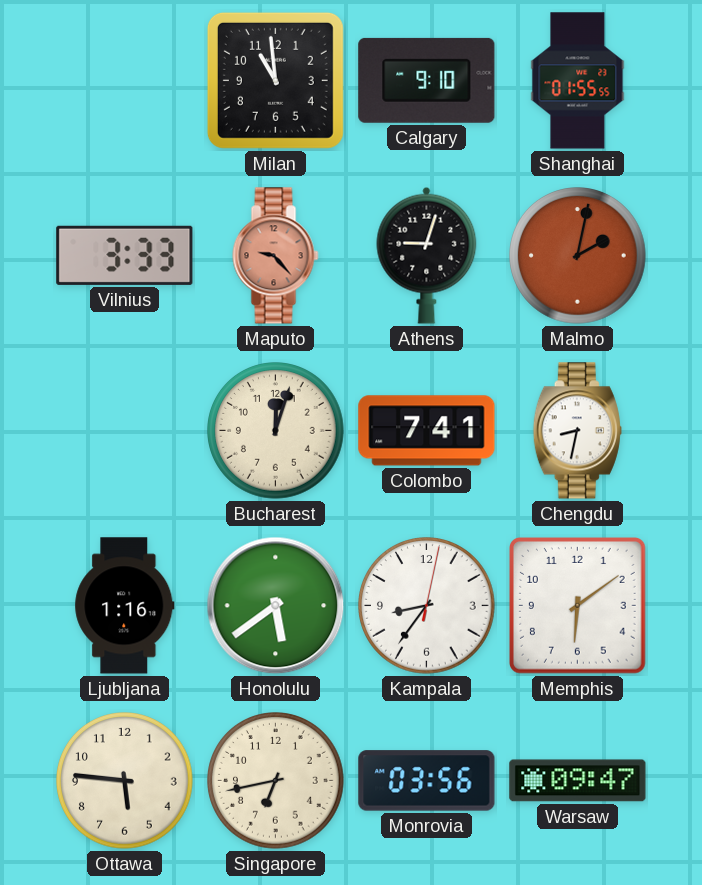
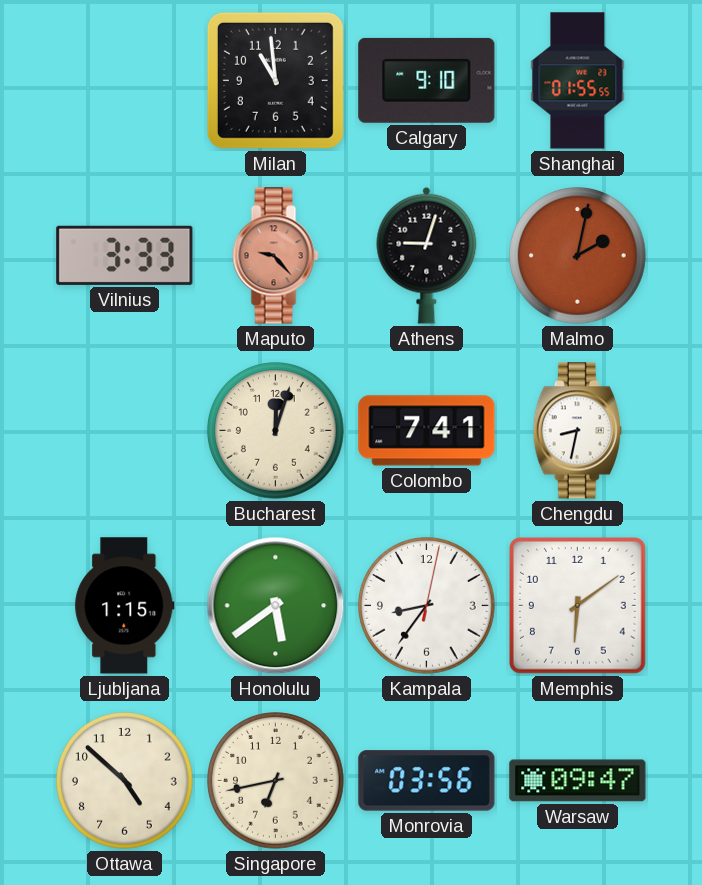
Ljubljana: 1:16 -> 1:15 (125, 606)
Ottawa: 5:46 -> 4:52 (125, 781)
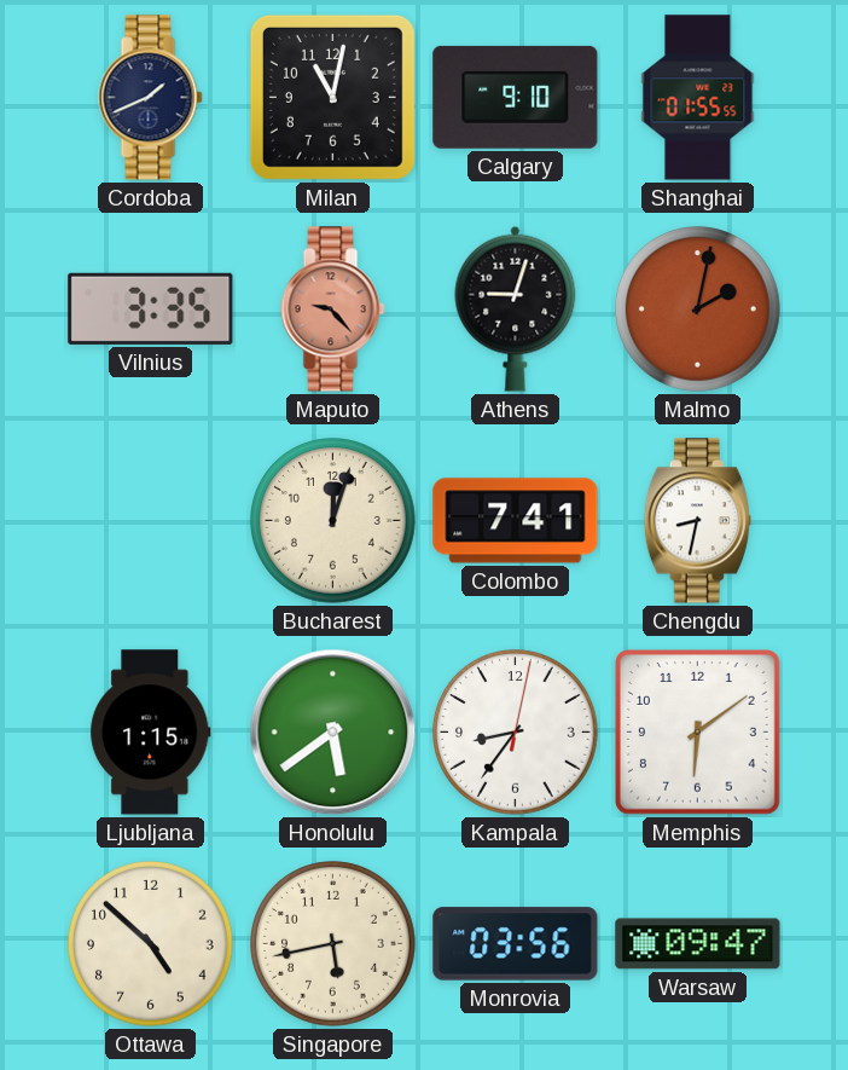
Cordoba: none -> 1:41 (151, 98)
Milan: 10:59 -> 11:02 (332, 97)
Vilnius: 3:33 -> 3:35 (151, 308)
Singapore: 6:43 -> 5:43 (333, 944)
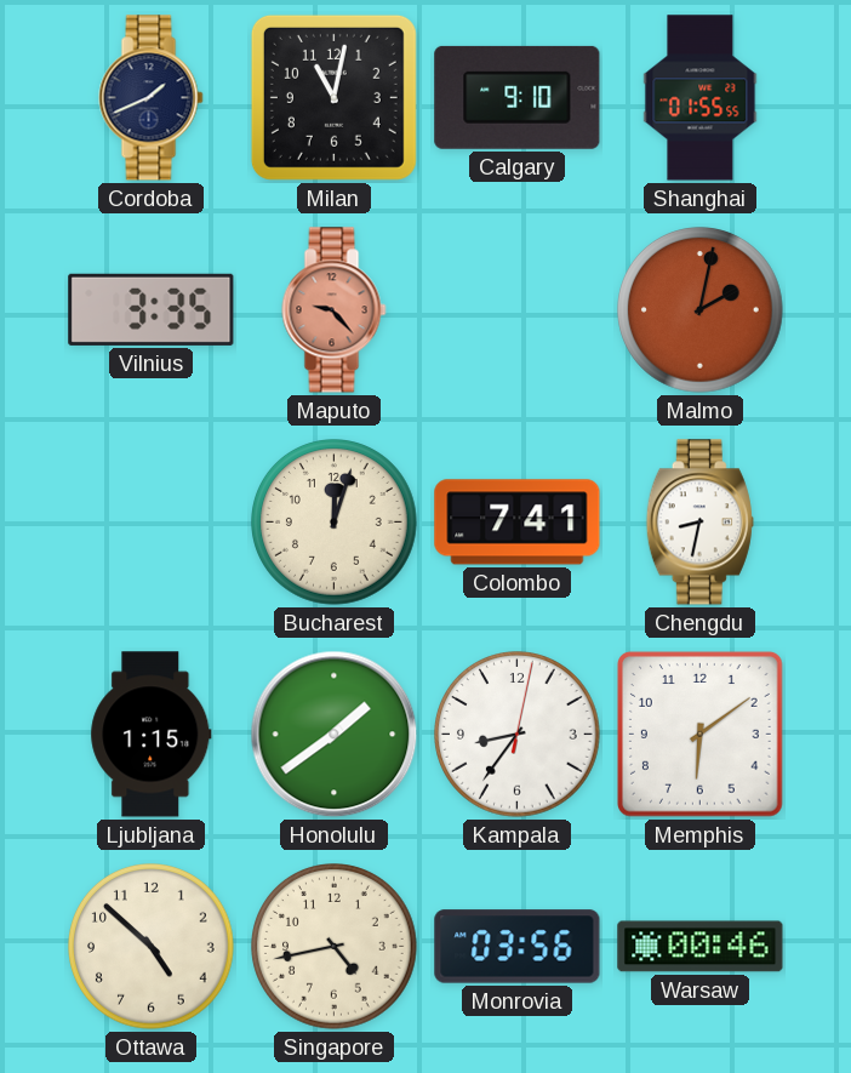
Athens: 9:03 -> none (516, 308)
Honolulu: 5:39 -> 1:39 (335, 735)
Singapore: 5:43 -> 4:43 (335, 947)
Warsaw: 09:47 -> 00:46 (701, 947)
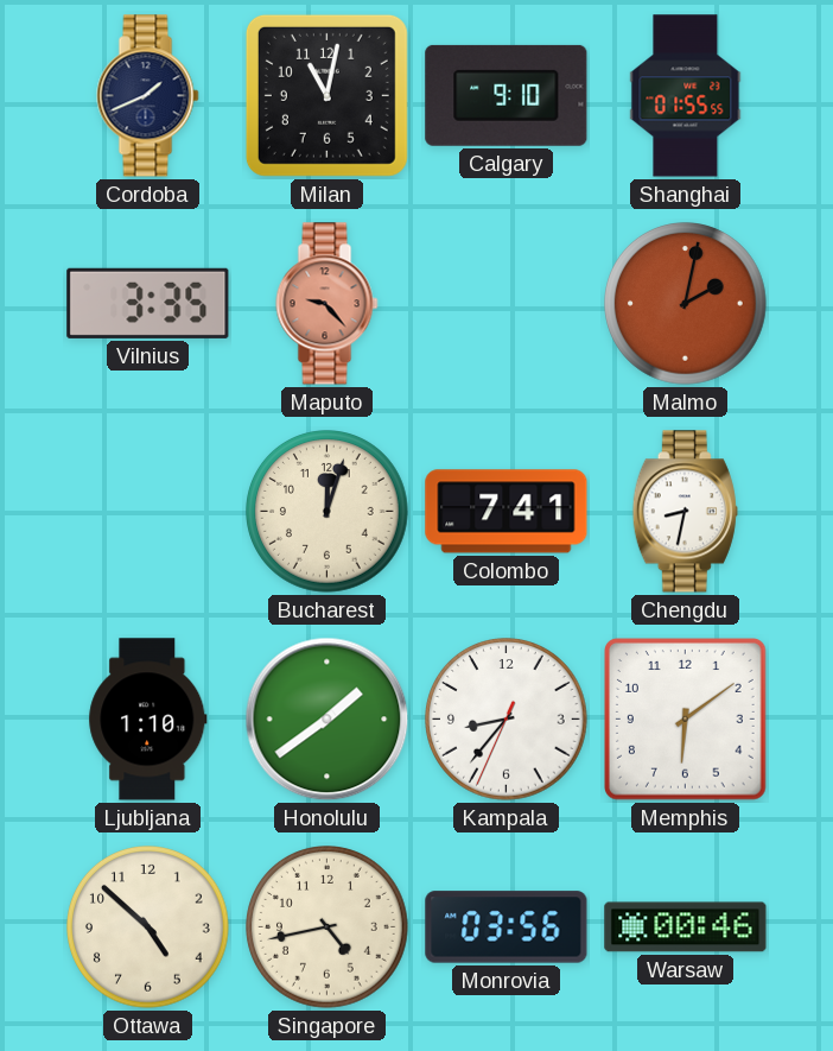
Ljubljana: 1:15 -> 1:10 (148, 720)
Kampala: 8:36:02 -> 8:36:34 (507, 720)
